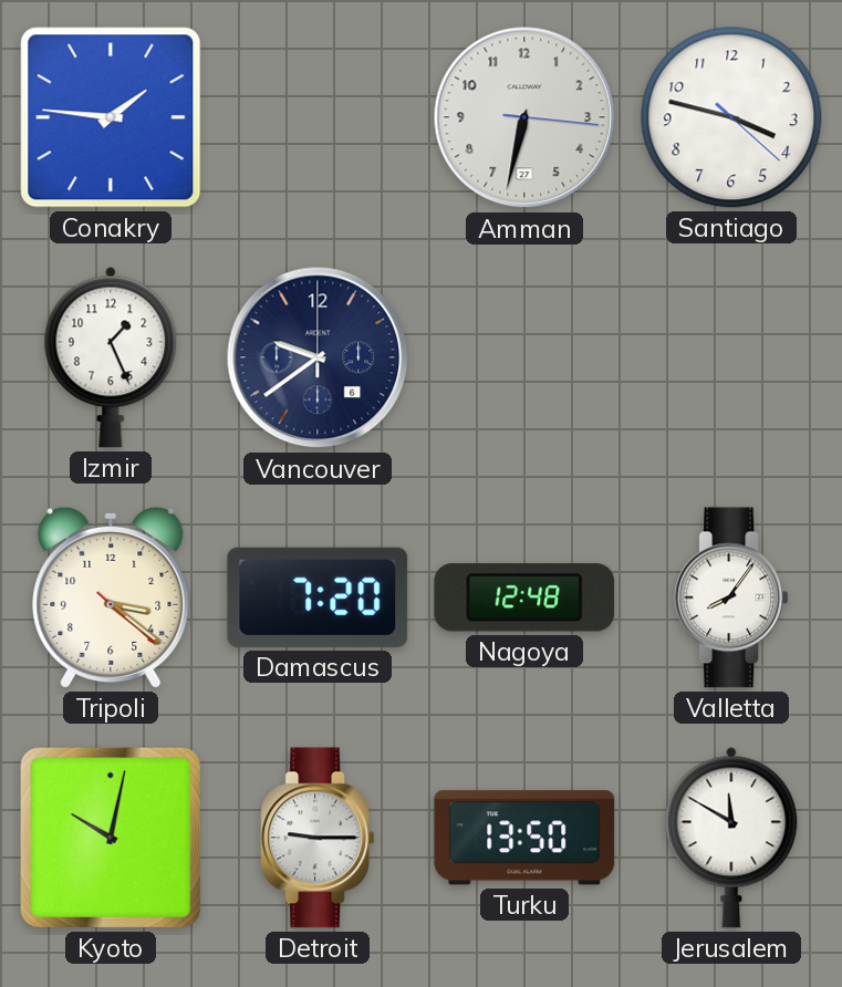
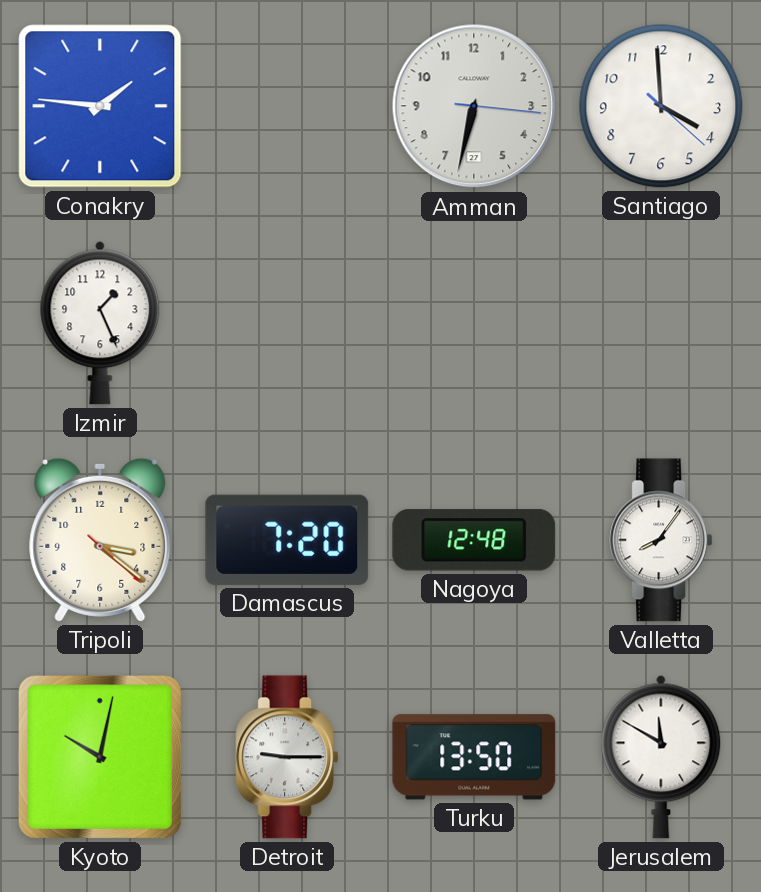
Santiago: 3:47 -> 3:59 (661, 106)
Vancouver: 9:39 -> none (318, 357)
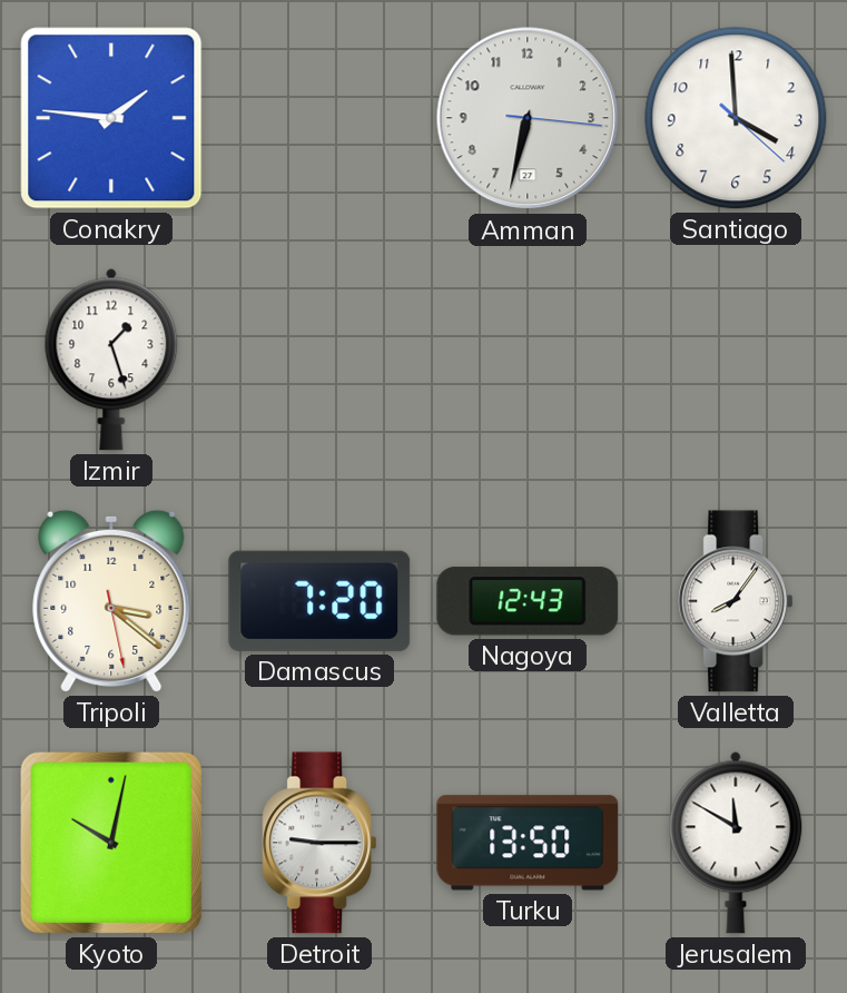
Izmir: 1:26 -> 1:27 (111, 360)
Tripoli: 3:21:22 -> 3:21:28 (111, 601)
Nagoya: 12:48 -> 12:43 (528, 601)
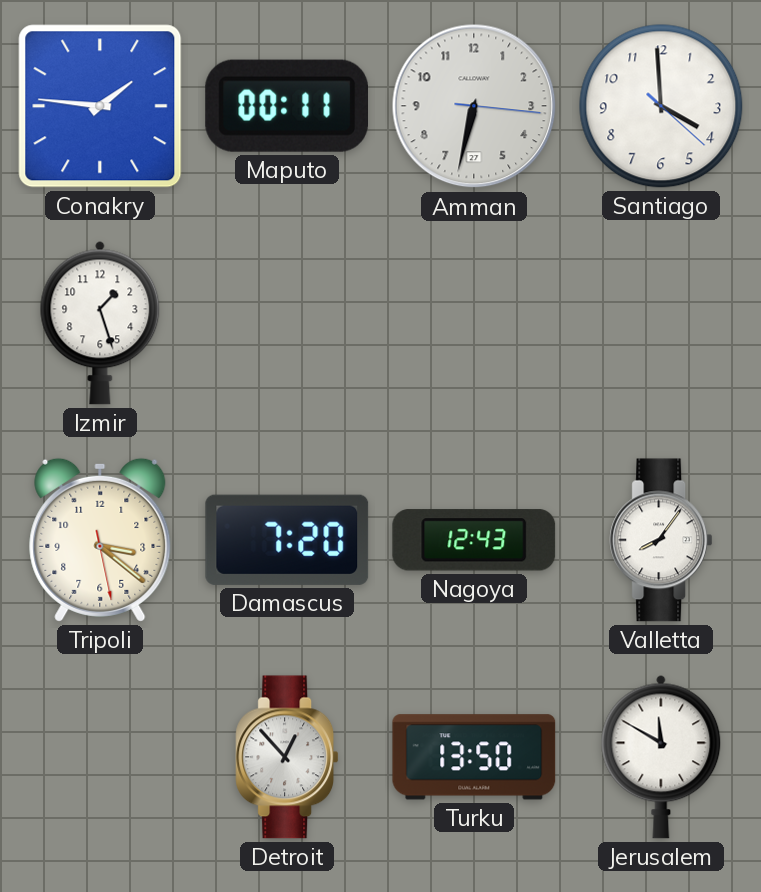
Maputo: none -> 00:11 (286, 106)
Kyoto: 10:02 -> none (111, 843)
Detroit: 9:15 -> 12:53 (287, 757)
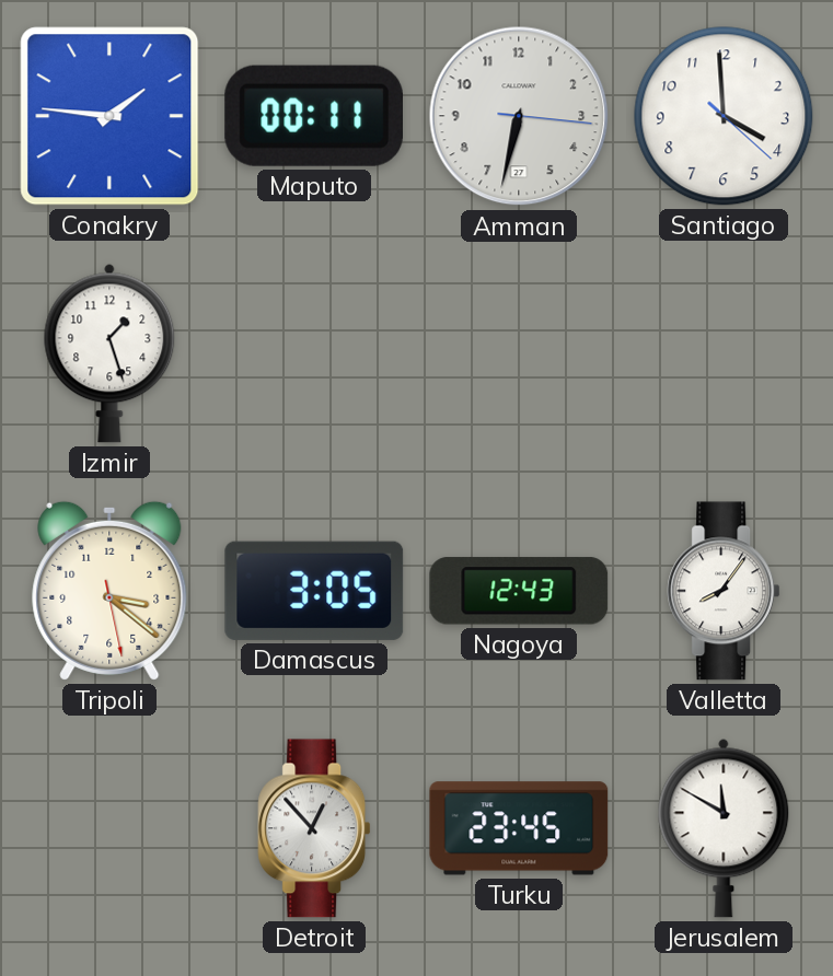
Damascus: 7:20 -> 3:05 (314, 591)
Turku: 13:50 -> 23:45 (519, 828)
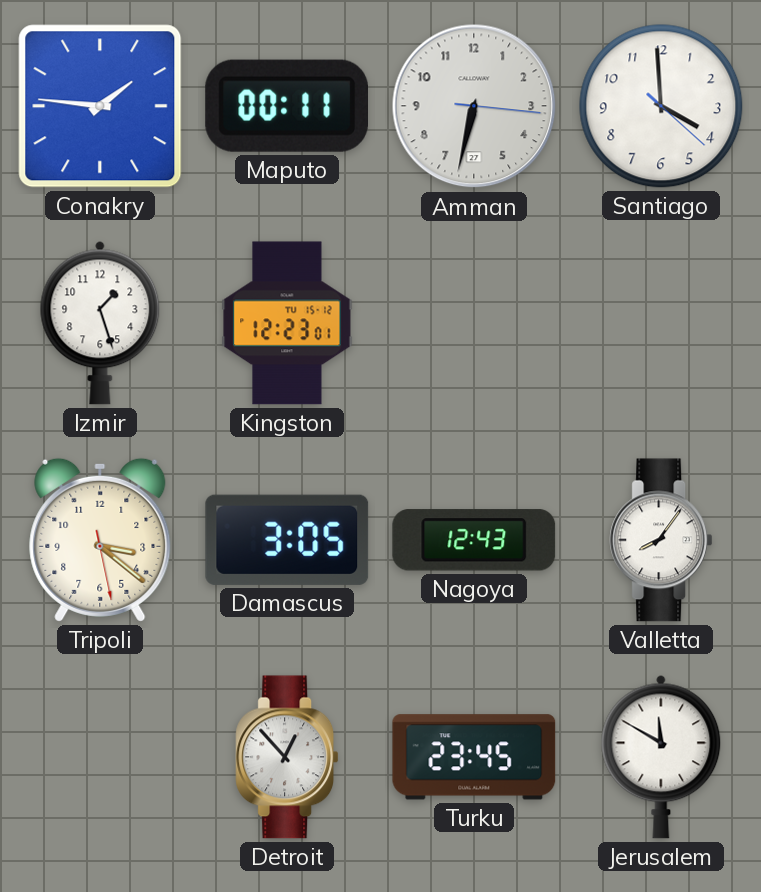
Kingston: none -> 12:23 (287, 323)
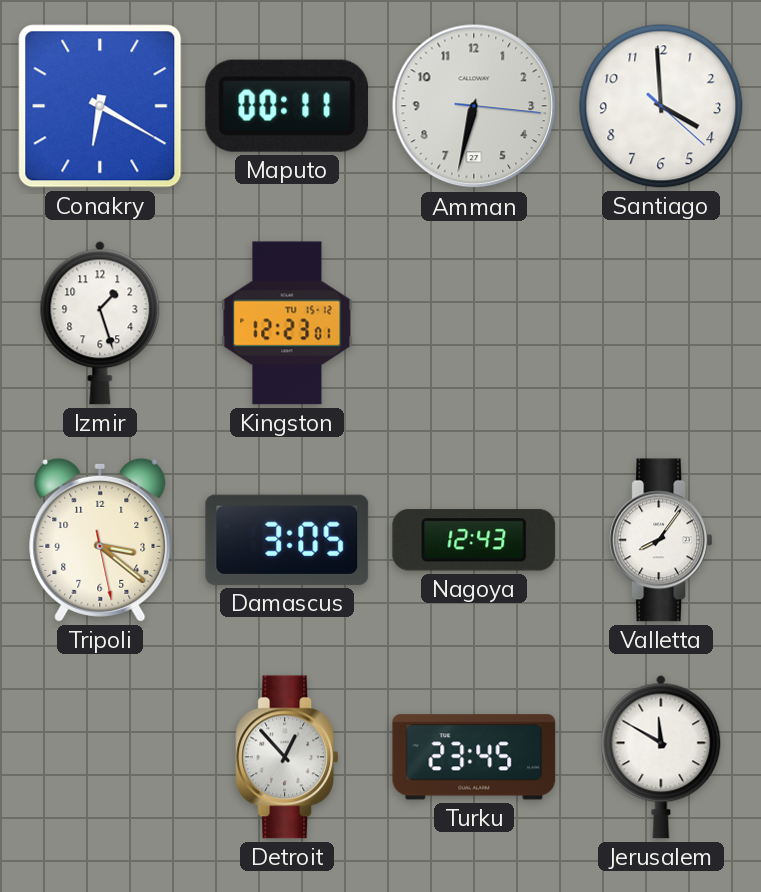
Conakry: 1:46 -> 6:20 (100, 106)
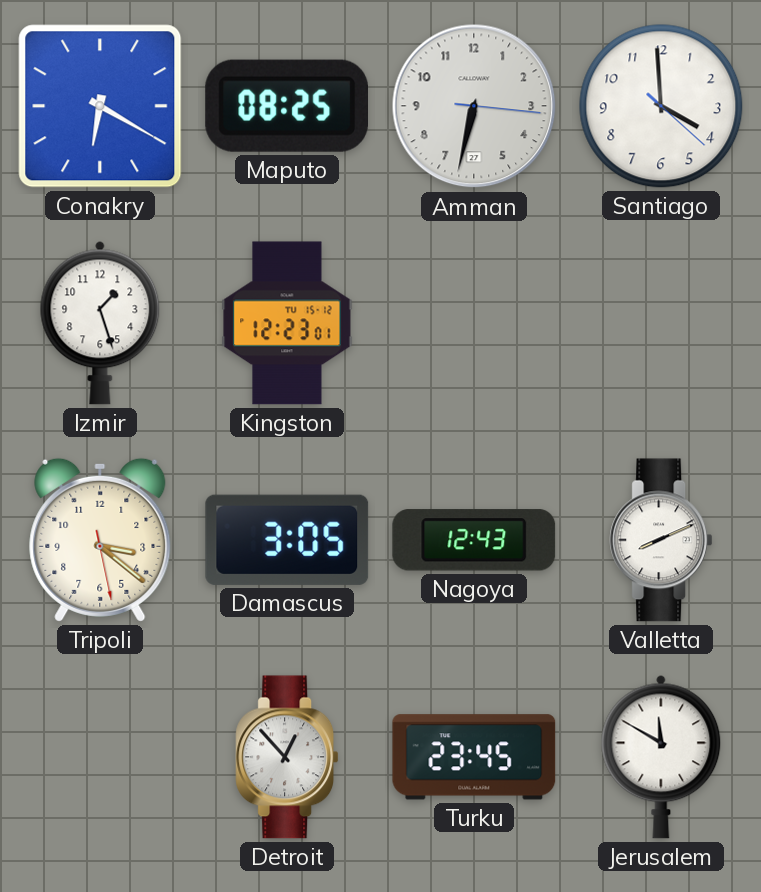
Maputo: 00:11 -> 08:25 (286, 106)
Valletta: 8:06 -> 8:11 (661, 540)
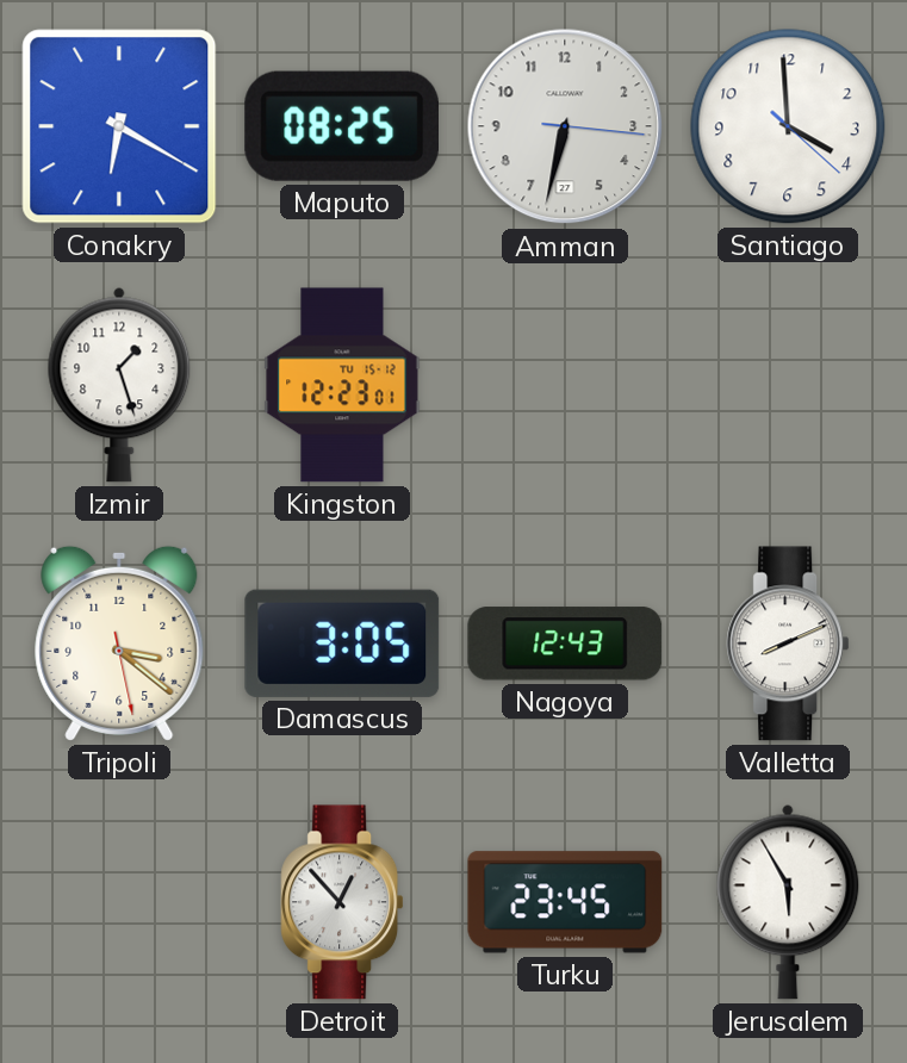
Jerusalem: 11:50 -> 5:55 (788, 902)
